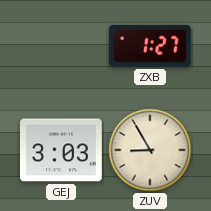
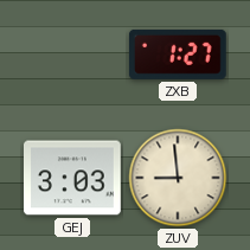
ZUV: 8:55 -> 8:59 (178, 178)
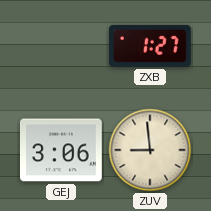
GEJ: 3:03 -> 3:06 (62, 150)
